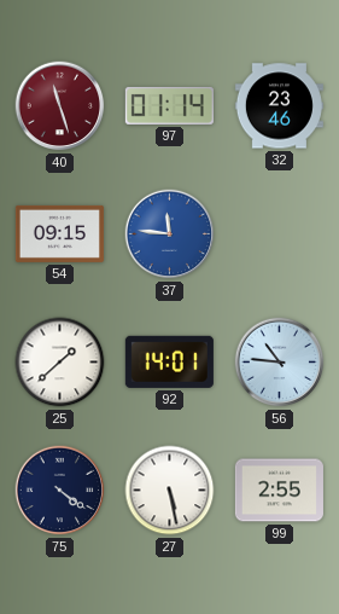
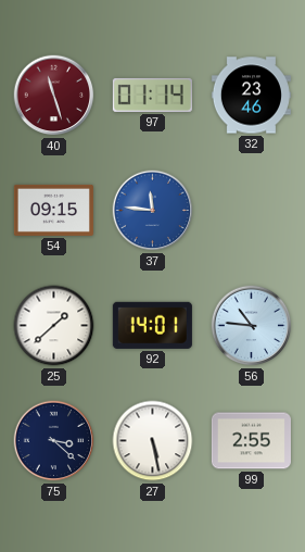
75: 4:21 -> 3:22 (54, 441)
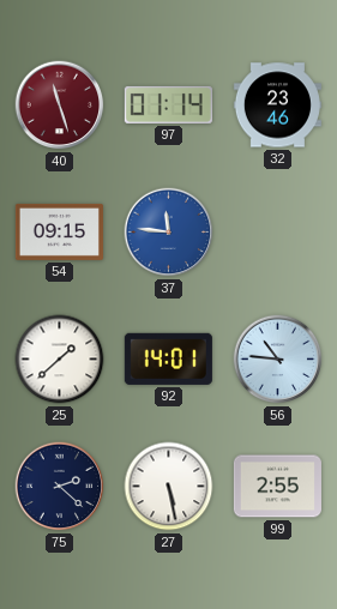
75: 3:22 -> 2:22 (60, 487)
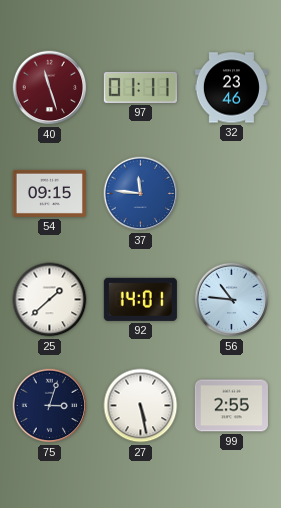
97: 01:14 -> 01:11 (140, 87)
75: 2:22 -> 3:03 (50, 406)
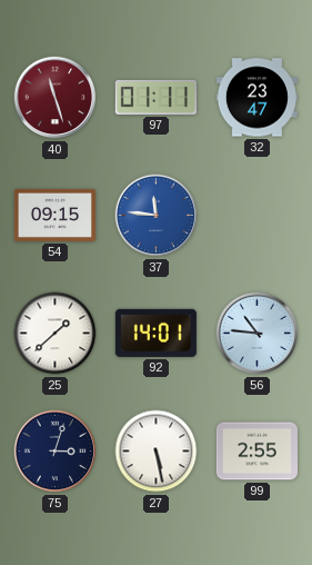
32: 23:46 -> 23:47 (256, 98)
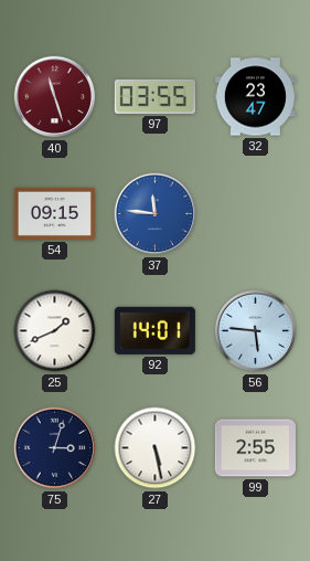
97: 01:11 -> 03:55 (154, 96)
25: 1:38 -> 1:41 (55, 331)
56: 10:46 -> 5:46 (256, 331)
